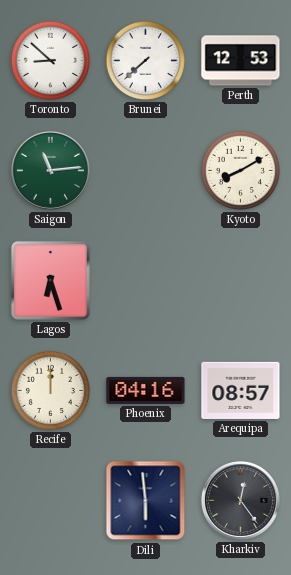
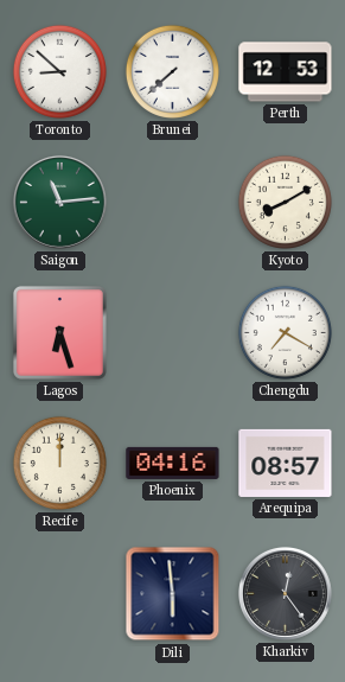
Chengdu: none -> 7:20 (285, 332)
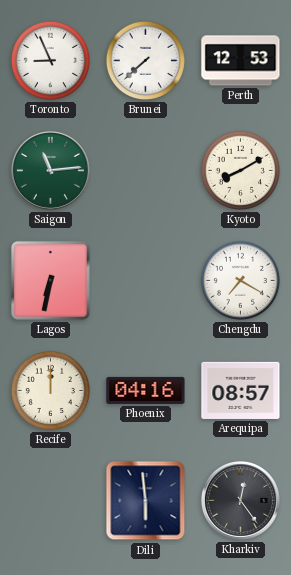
Toronto: 8:52 -> 8:56 (50, 60)
Lagos: 6:27 -> 6:32 (50, 280)
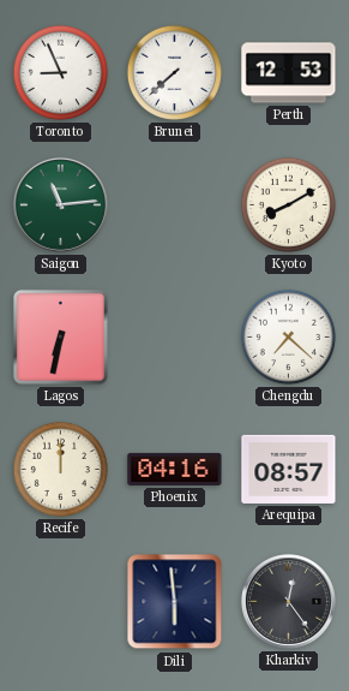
Chengdu: 7:20 -> 7:22 (288, 336)
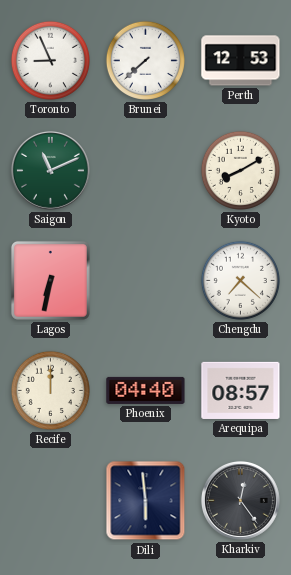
Saigon: 11:14 -> 11:11 (50, 170)
Phoenix: 04:16 -> 04:40 (146, 390)
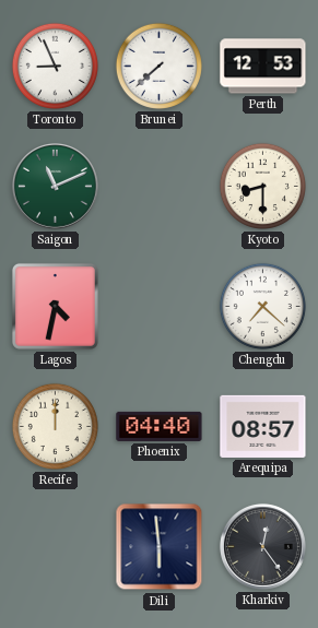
Kyoto: 8:10 -> 8:30 (262, 186)
Lagos: 6:32 -> 4:32 (55, 306)
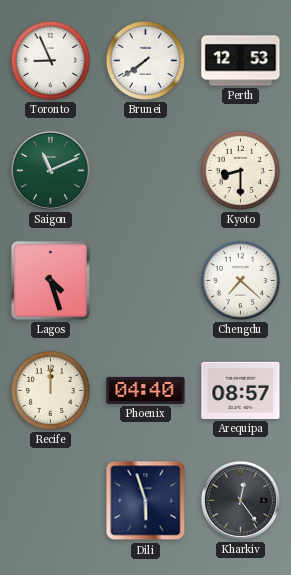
Brunei: 7:38 -> 7:39 (145, 60)
Lagos: 4:32 -> 4:27 (50, 280)
Dili: 5:59 -> 5:57 (146, 501)
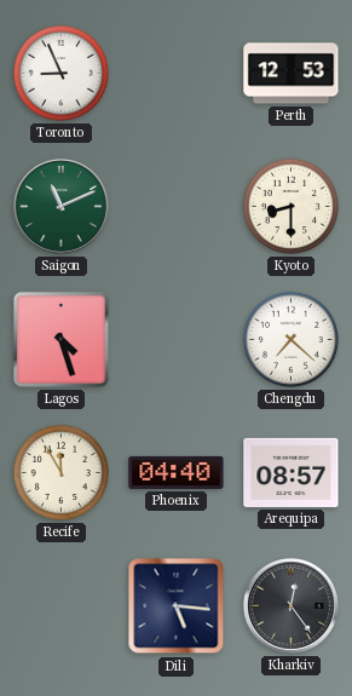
Brunei: 7:39 -> none (145, 60)
Recife: 12:00 -> 11:55 (60, 472)
Dili: 5:57 -> 5:16 (177, 606)
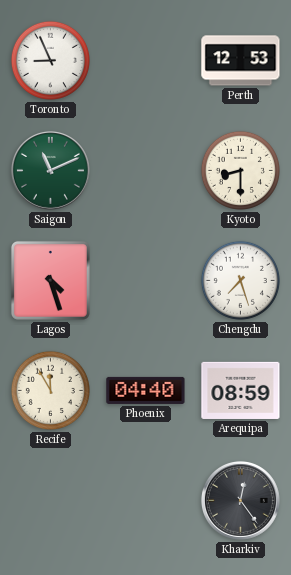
Chengdu: 7:22 -> 7:27 (240, 280)
Arequipa: 08:57 -> 08:59 (241, 390)
Dili: 5:16 -> none (177, 606)
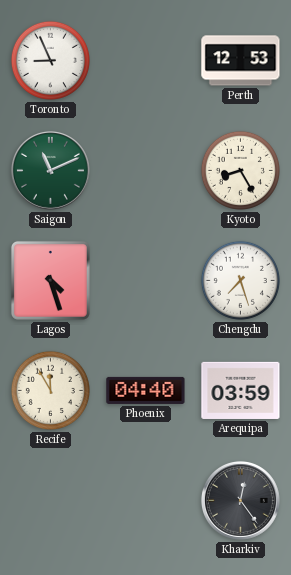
Kyoto: 8:30 -> 8:25 (240, 170)
Arequipa: 08:59 -> 03:59 (241, 390)
